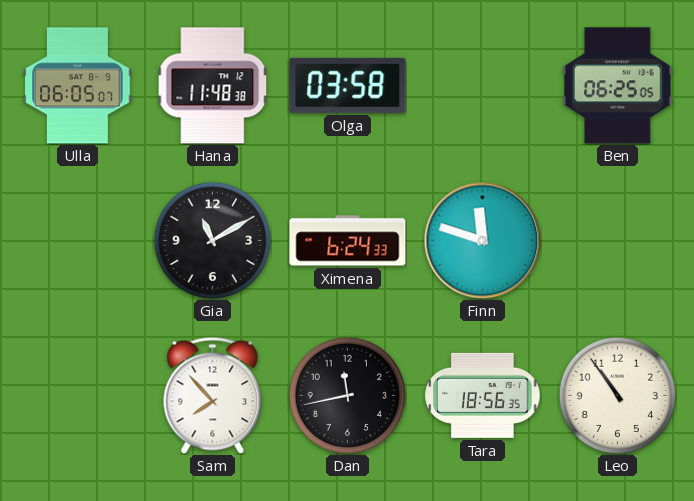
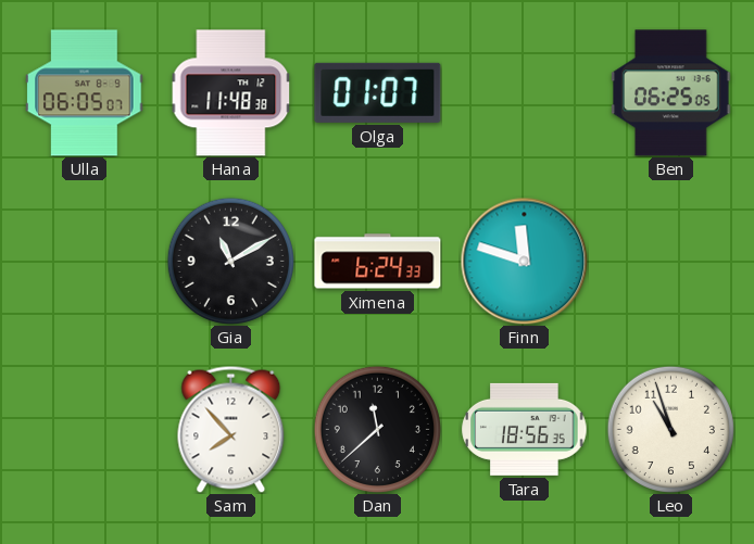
Olga: 03:58 -> 01:07 (378, 92)
Dan: 11:43 -> 11:38 (377, 429)
Leo: 10:54 -> 10:57 (670, 429)
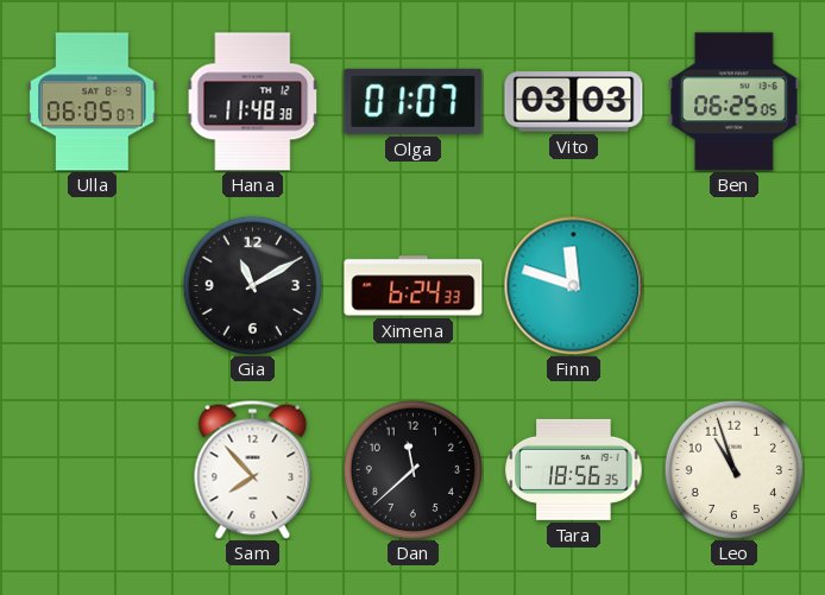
Vito: none -> 03:03 (574, 102)
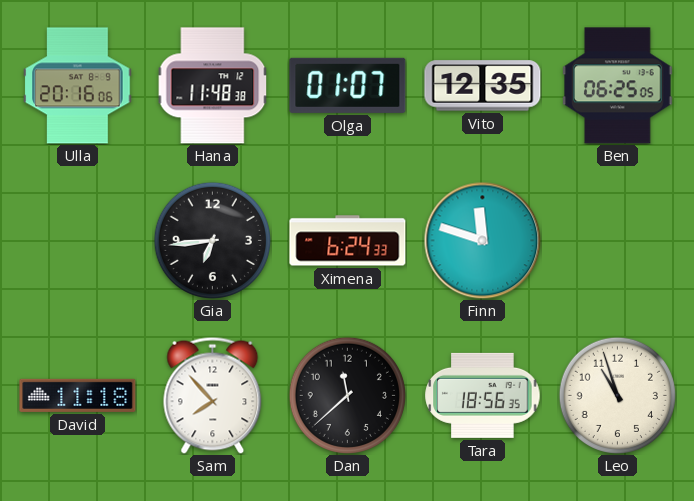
Ulla: 06:05 -> 20:16 (78, 86)
Vito: 03:03 -> 12:35 (483, 86)
Gia: 11:10 -> 6:44 (212, 240)
David: none -> 11:18 (78, 395)
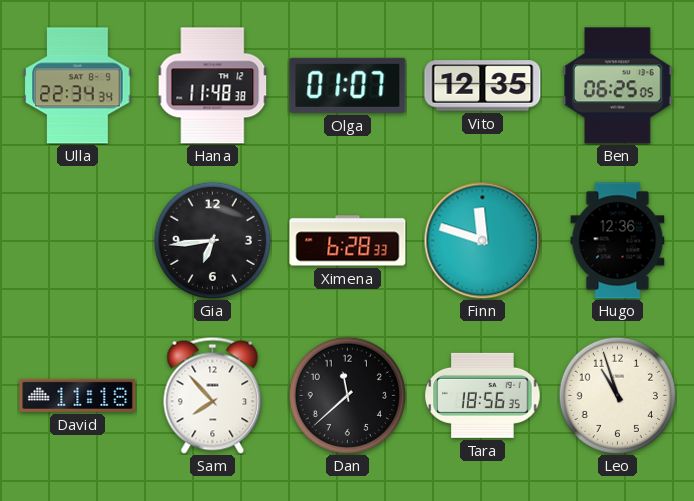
Ulla: 20:16 -> 22:34 (78, 86)
Ximena: 6:24 -> 6:28 (348, 241)
Hugo: none -> 12:36 (618, 241)
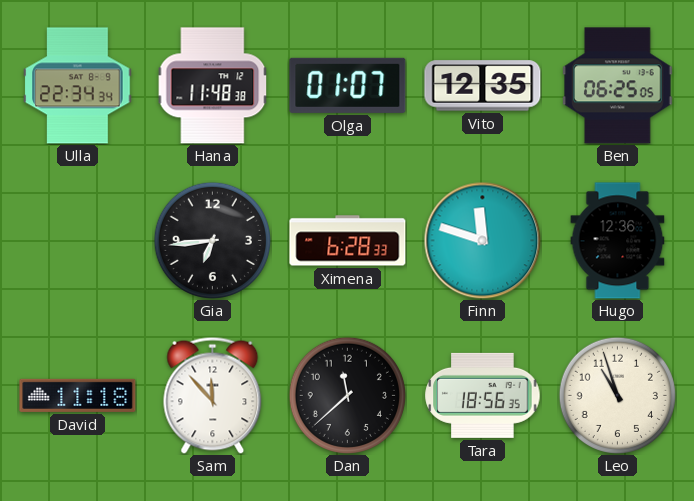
Sam: 7:53 -> 11:53 (213, 395)
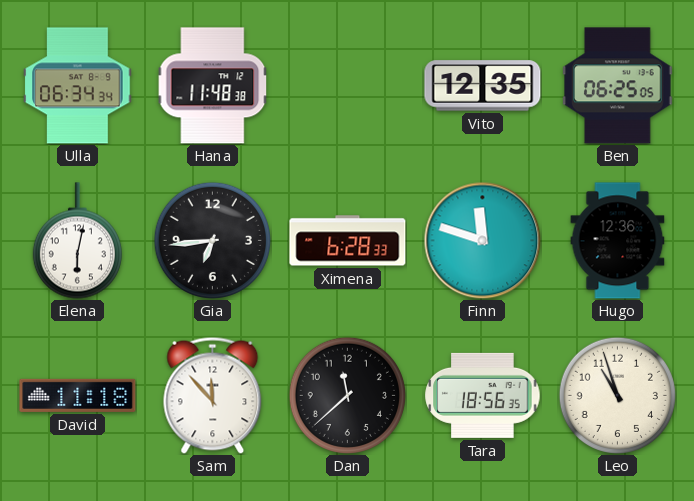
Ulla: 22:34 -> 06:34 (78, 86)
Olga: 01:07 -> none (348, 85)
Elena: none -> 6:02 (77, 241)
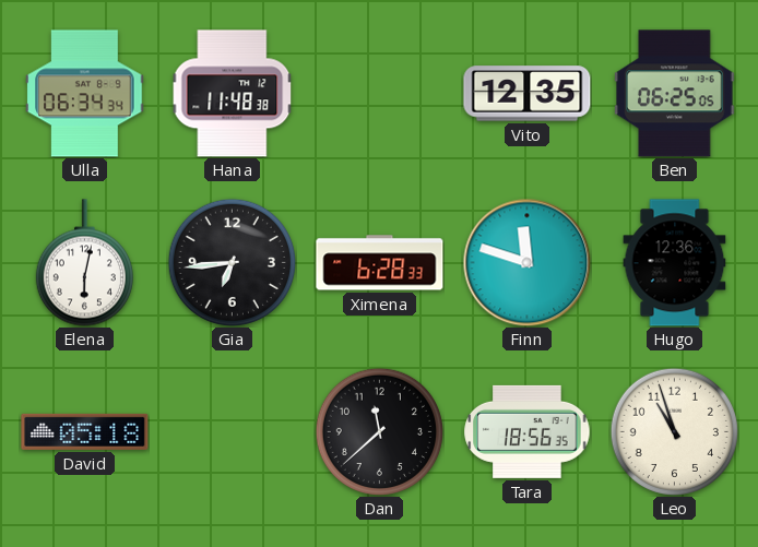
David: 11:18 -> 05:18 (85, 431)
Sam: 11:53 -> none (213, 395)
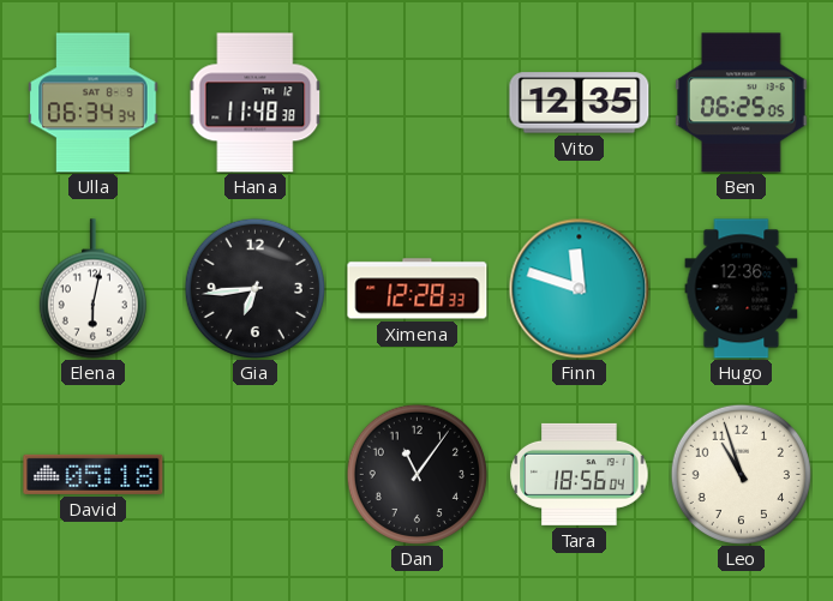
Ximena: 6:28 -> 12:28 (418, 289)
Dan: 11:38 -> 11:06 (416, 474)
Tara: 18:56:35 -> 18:56:04 (580, 474)
